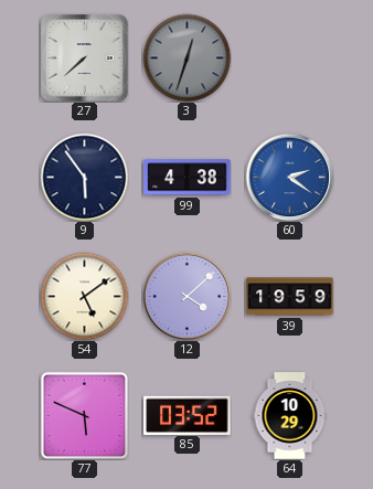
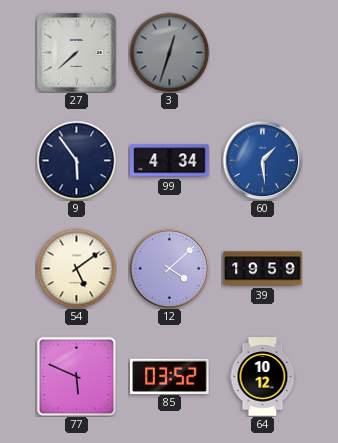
99: 4:38 -> 4:34 (170, 161)
60: 2:21 -> 1:29 (262, 160)
64: 10:29 -> 10:12 (263, 377)
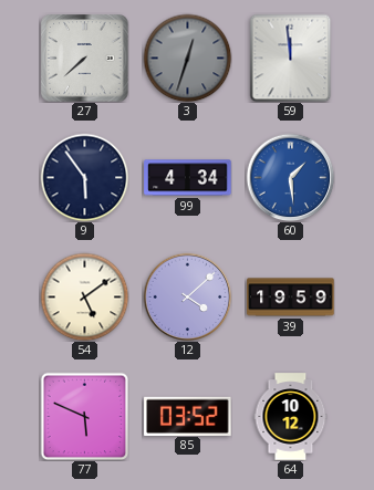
59: none -> 11:59 (291, 58)
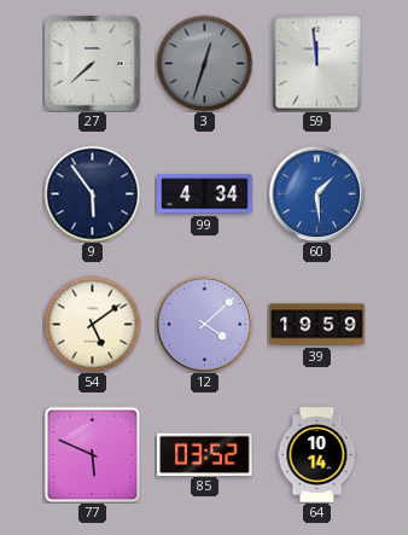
64: 10:12 -> 10:14 (317, 455)
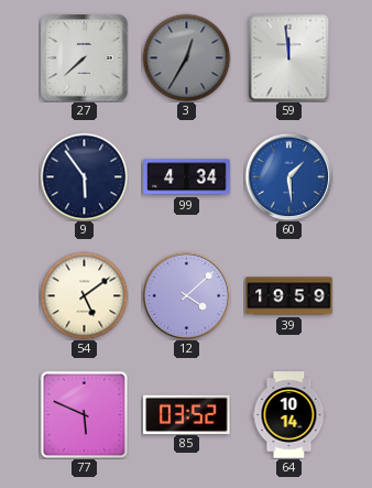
3: 12:33 -> 12:35 (186, 57)
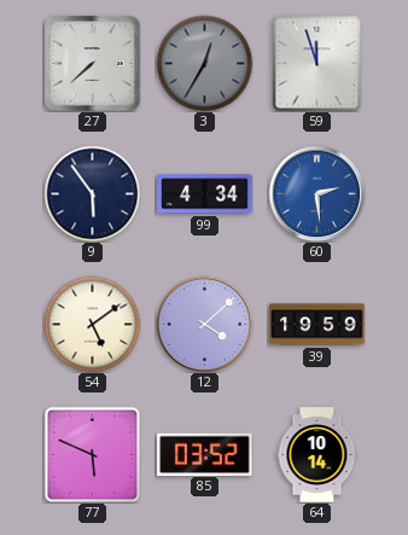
59: 11:59 -> 11:57 (317, 63)
60: 1:29 -> 2:29 (316, 193)
